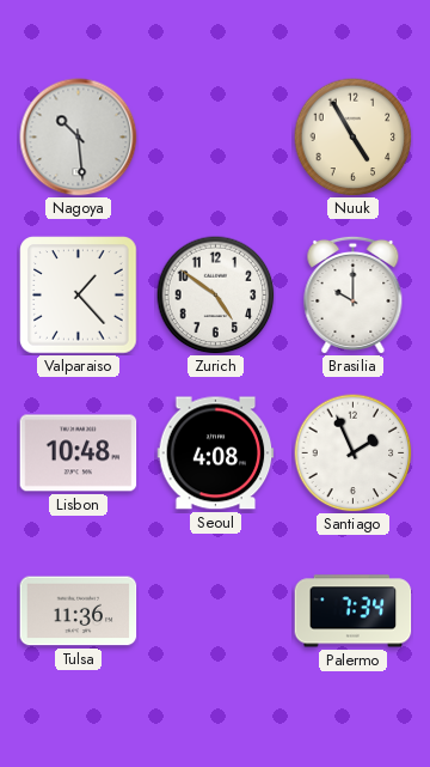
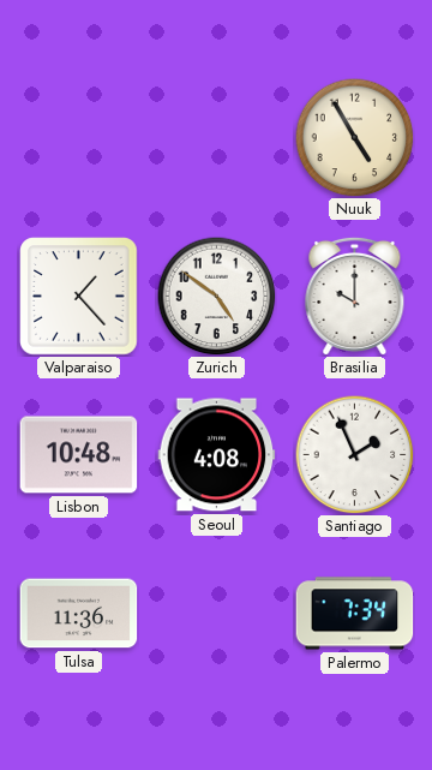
Nagoya: 10:29 -> none (79, 138)
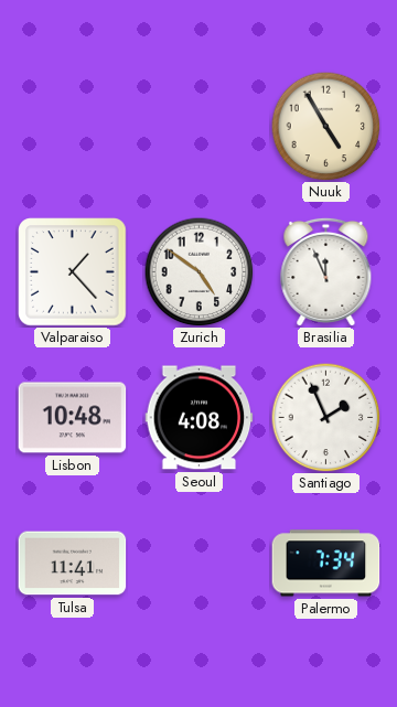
Brasilia: 10:00 -> 11:56 (326, 271)
Tulsa: 11:36 -> 11:41 (73, 564)
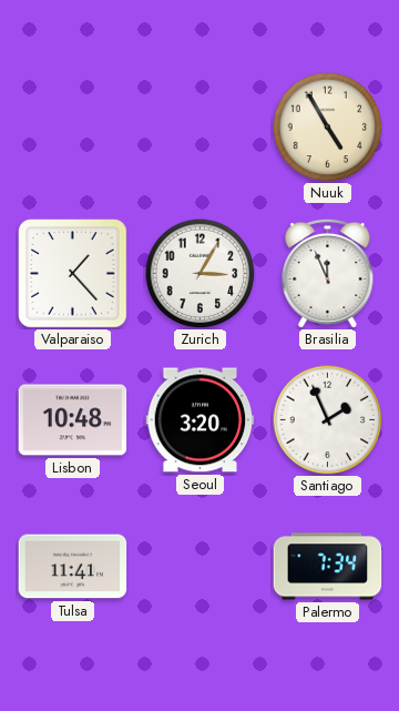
Zurich: 4:51 -> 3:05 (201, 274)
Seoul: 4:08 -> 3:20 (201, 420)
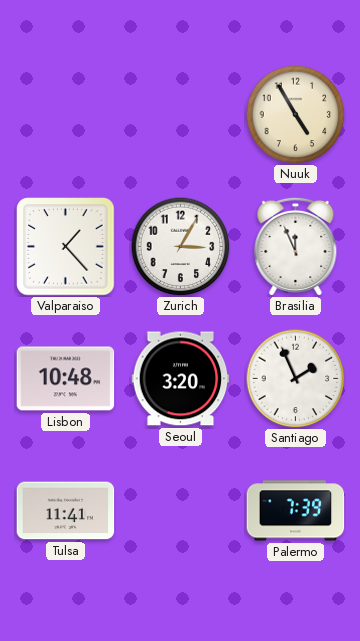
Palermo: 7:34 -> 7:39 (296, 511)
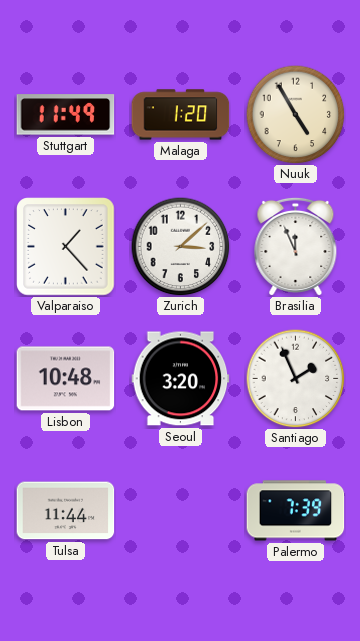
Stuttgart: none -> 11:49 (66, 115)
Malaga: none -> 1:20 (181, 115)
Zurich: 3:05 -> 3:08 (181, 247)
Tulsa: 11:41 -> 11:44 (66, 511)
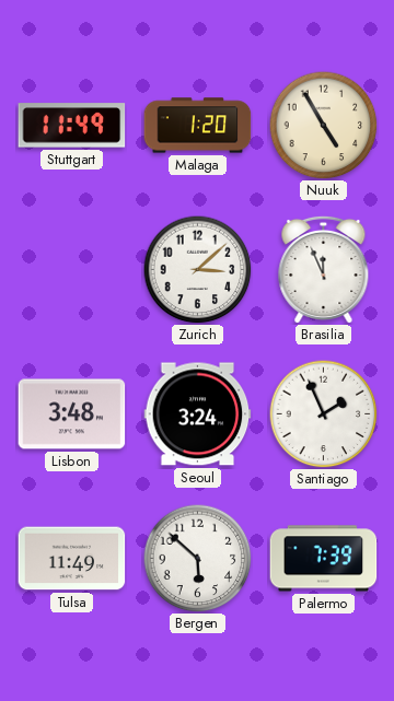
Valparaiso: 1:23 -> none (66, 247)
Lisbon: 10:48 -> 3:48 (72, 414)
Seoul: 3:20 -> 3:24 (198, 414)
Tulsa: 11:44 -> 11:49 (72, 559)
Bergen: none -> 5:52 (198, 559)
